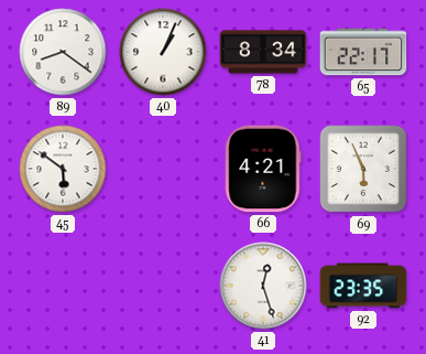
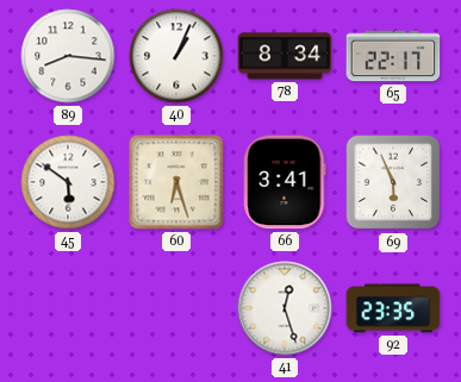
89: 8:21 -> 8:16 (68, 56)
60: none -> 6:27 (176, 182)
66: 4:21 -> 3:41 (285, 182)
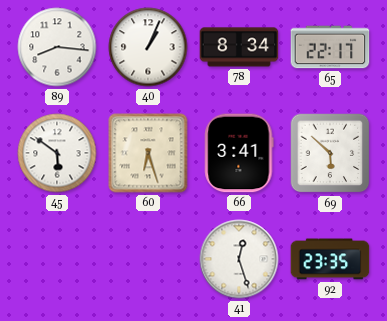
69: 5:56 -> 5:52 (330, 153)
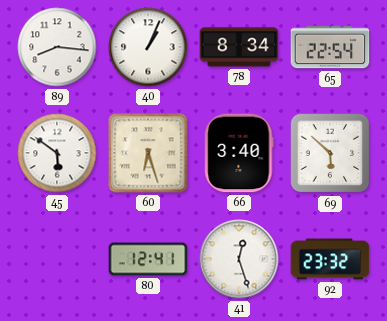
65: 22:17 -> 22:54 (330, 47)
66: 3:41 -> 3:40 (239, 153)
80: none -> 12:41 (148, 259)
92: 23:35 -> 23:32 (330, 259)
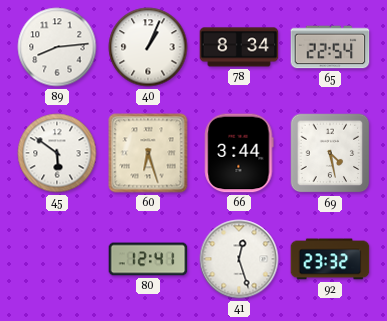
89: 8:16 -> 8:14 (57, 47)
66: 3:40 -> 3:44 (239, 153)
69: 5:52 -> 4:28 (330, 153)
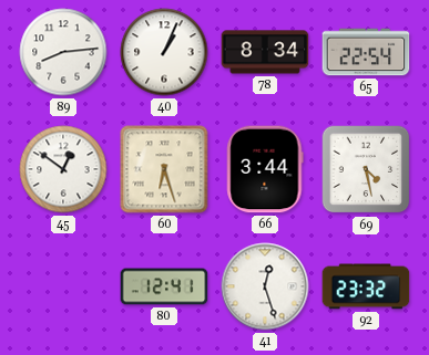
45: 5:51 -> 12:51 (63, 169)
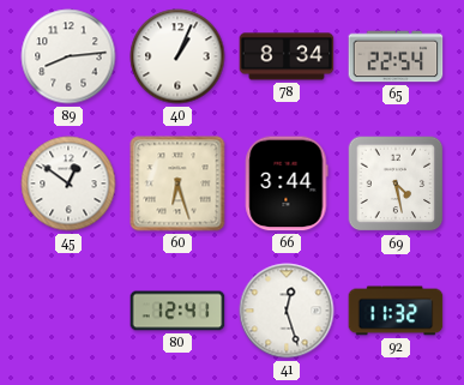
92: 23:32 -> 11:32 (396, 311)
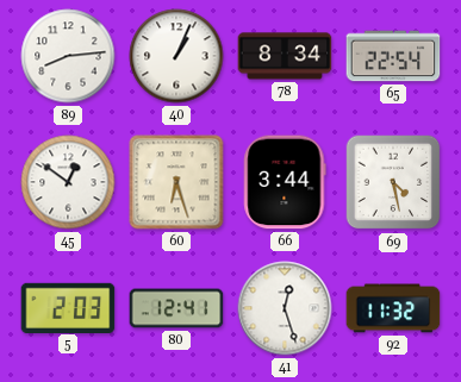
5: none -> 2:03 (68, 307)
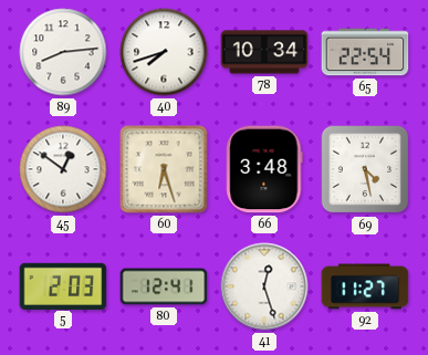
40: 1:04 -> 7:42 (164, 52)
78: 8:34 -> 10:34 (264, 52)
66: 3:44 -> 3:48 (264, 169)
92: 11:32 -> 11:27 (365, 286)
